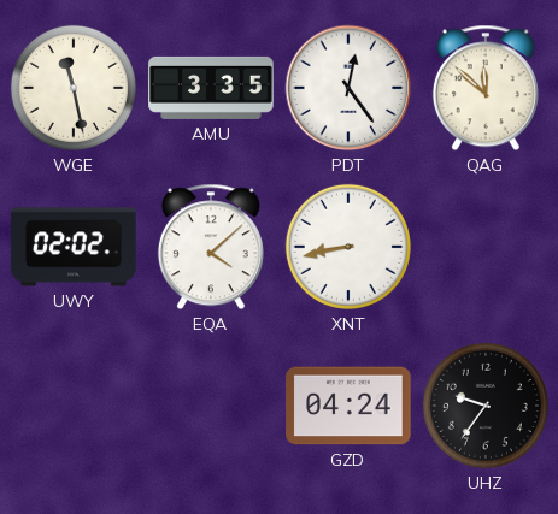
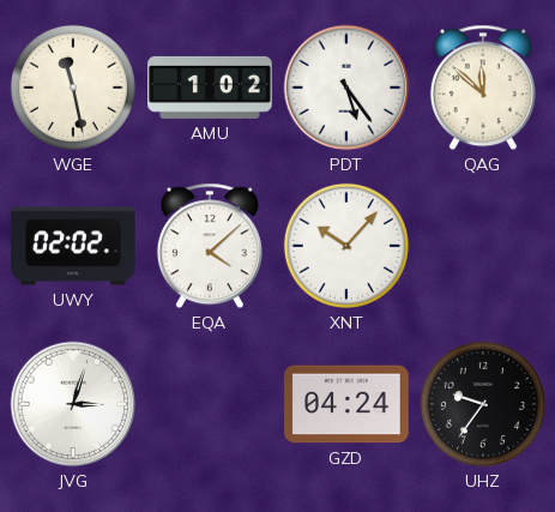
AMU: 3:35 -> 1:02 (210, 88)
PDT: 12:24 -> 5:24 (346, 88)
XNT: 8:43 -> 10:07 (346, 246)
JVG: none -> 3:03 (73, 404)
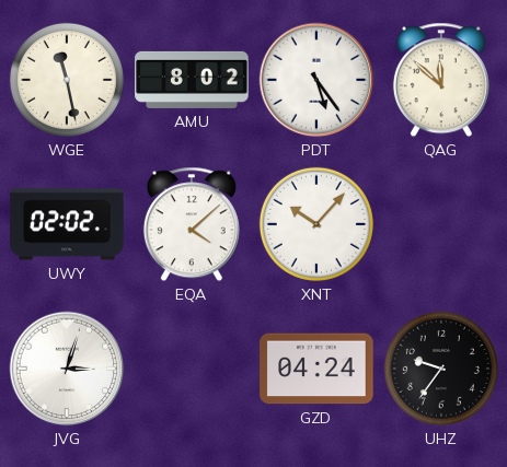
AMU: 1:02 -> 8:02 (192, 80)
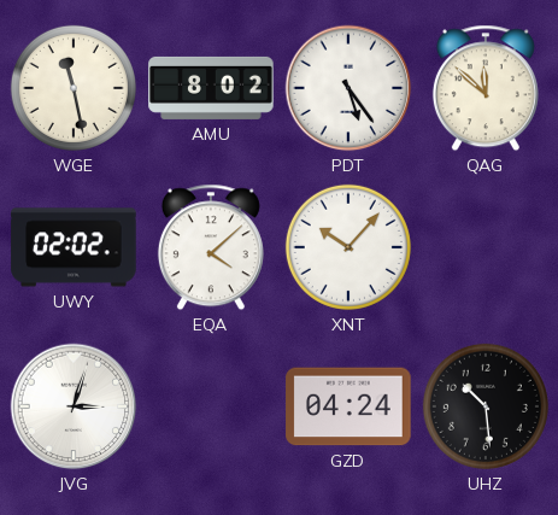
UHZ: 9:36 -> 10:29 (486, 406)
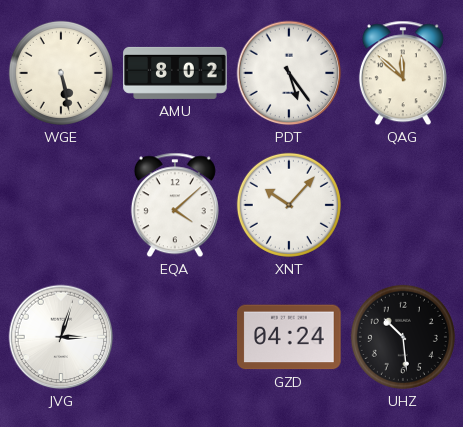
WGE: 11:28 -> 5:28 (61, 73)
UWY: 02:02 -> none (74, 247)
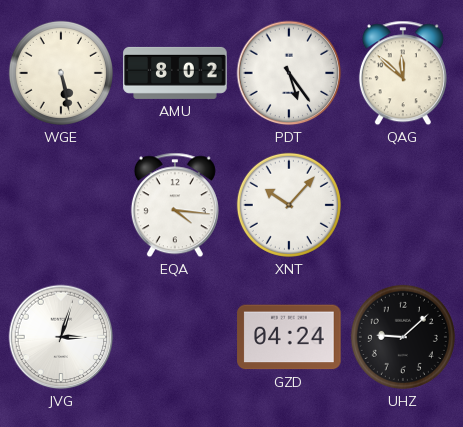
EQA: 4:08 -> 4:16 (175, 205)
UHZ: 10:29 -> 9:08 (403, 337)
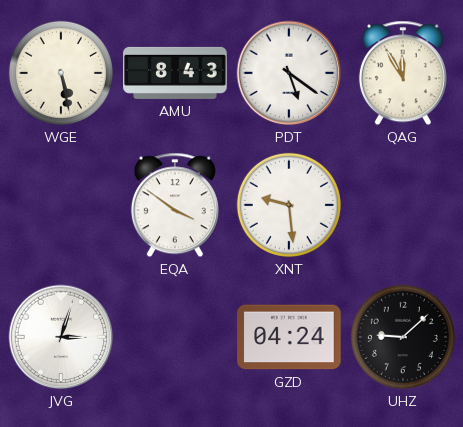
AMU: 8:02 -> 8:43 (175, 73)
PDT: 5:24 -> 5:21 (289, 73)
QAG: 11:52 -> 11:55 (403, 73)
EQA: 4:16 -> 3:51 (175, 205)
XNT: 10:07 -> 9:29 (289, 205)
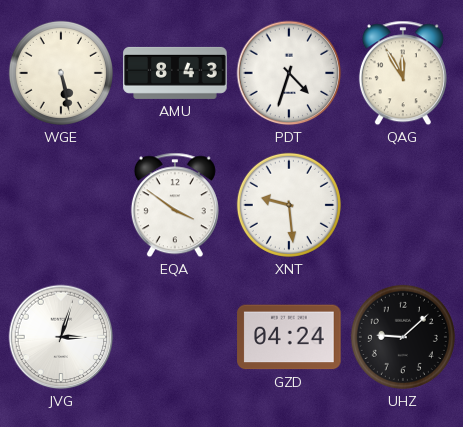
PDT: 5:21 -> 4:33 (289, 73)
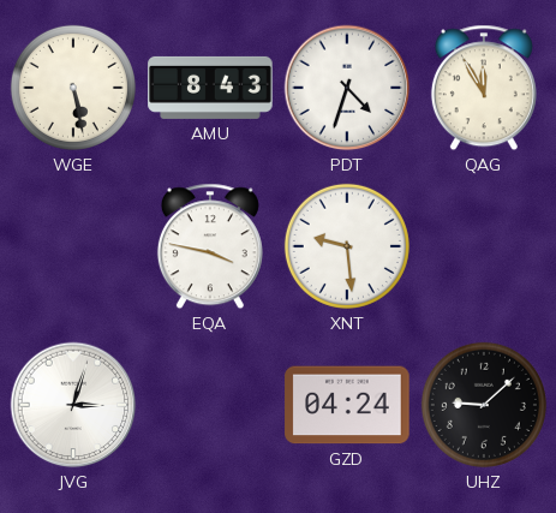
EQA: 3:51 -> 3:47 (210, 246)
